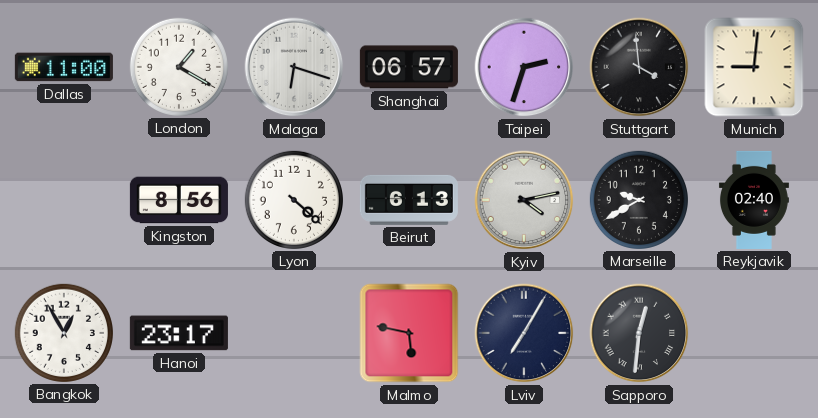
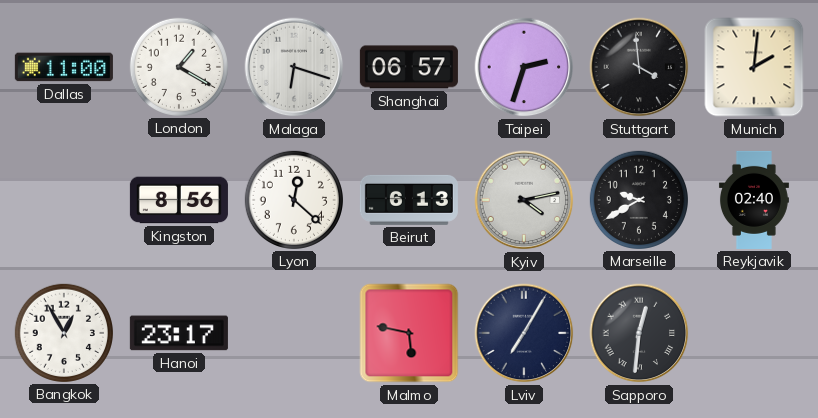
Munich: 9:01 -> 2:01 (754, 67)
Lyon: 4:22 -> 12:22 (294, 200)
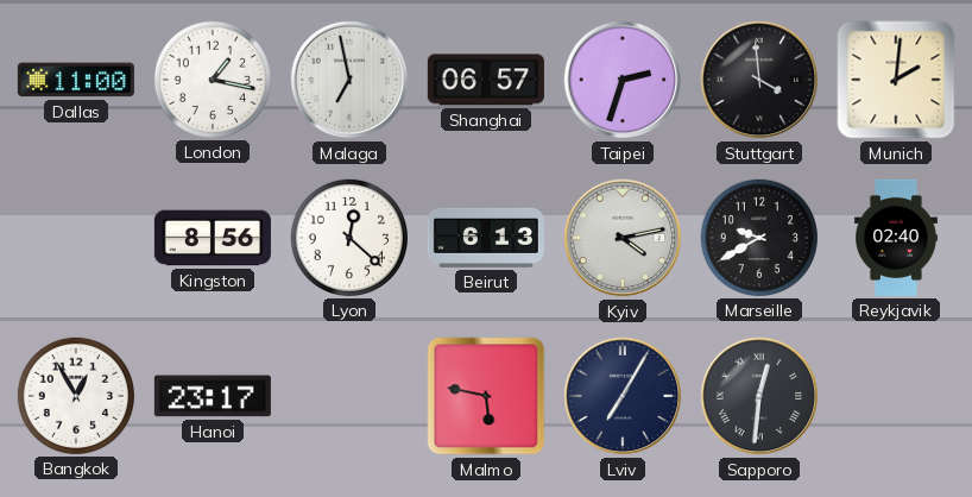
London: 1:20 -> 1:17 (213, 80)
Malaga: 6:18 -> 6:58 (349, 80)
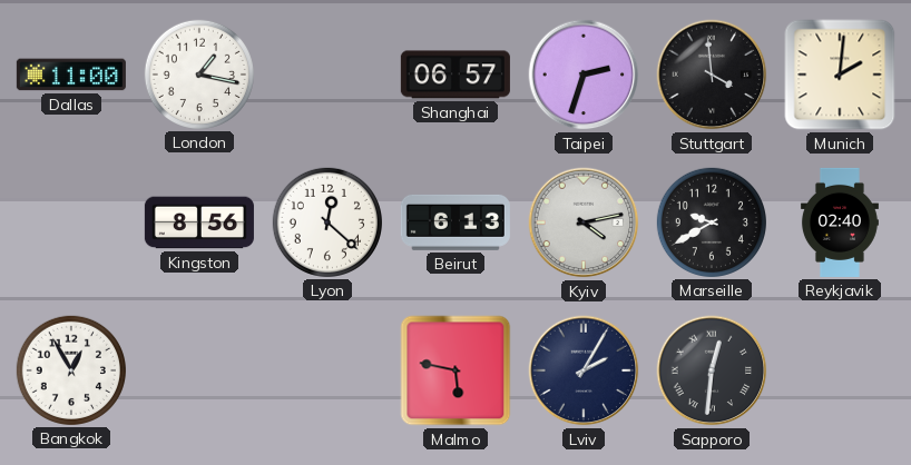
Malaga: 6:58 -> none (349, 80)
Hanoi: 23:17 -> none (213, 396)
Lviv: 7:05 -> 2:05 (584, 370)
